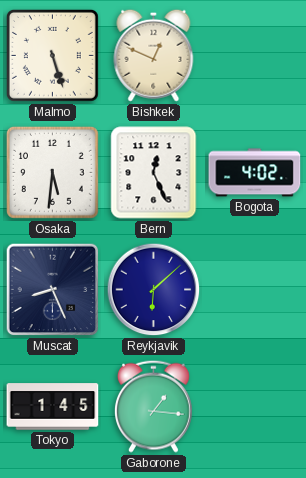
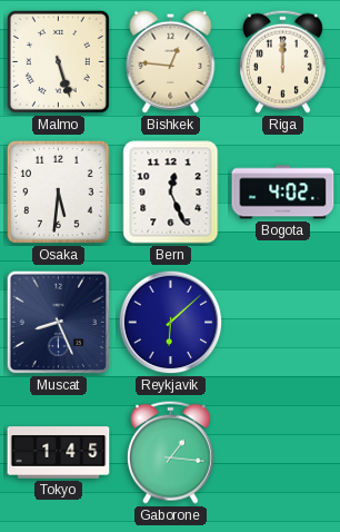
Bishkek: 12:49 -> 12:46 (171, 61)
Riga: none -> 12:00 (282, 61)
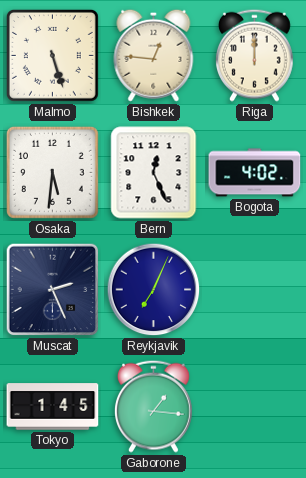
Muscat: 8:26 -> 2:26 (53, 290)
Reykjavik: 6:08 -> 7:04 (154, 290)
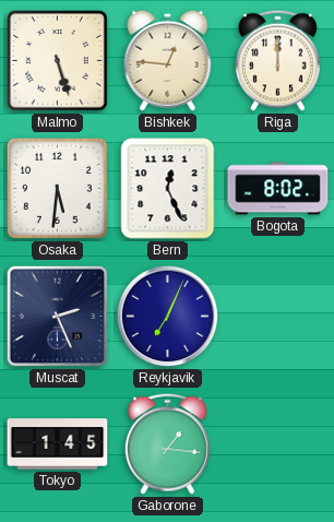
Bogota: 4:02 -> 8:02 (278, 189)
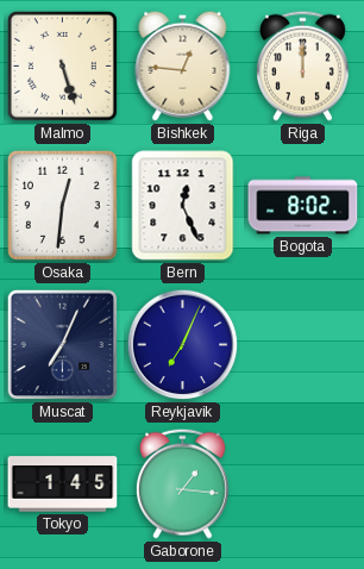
Osaka: 5:31 -> 12:31 (62, 205)
Muscat: 2:26 -> 7:04 (63, 345)
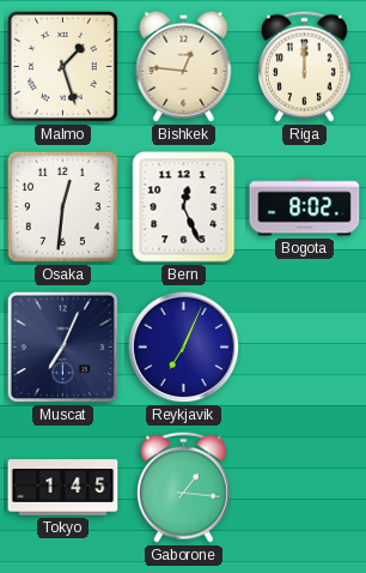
Malmo: 5:27 -> 1:27 (62, 66)
